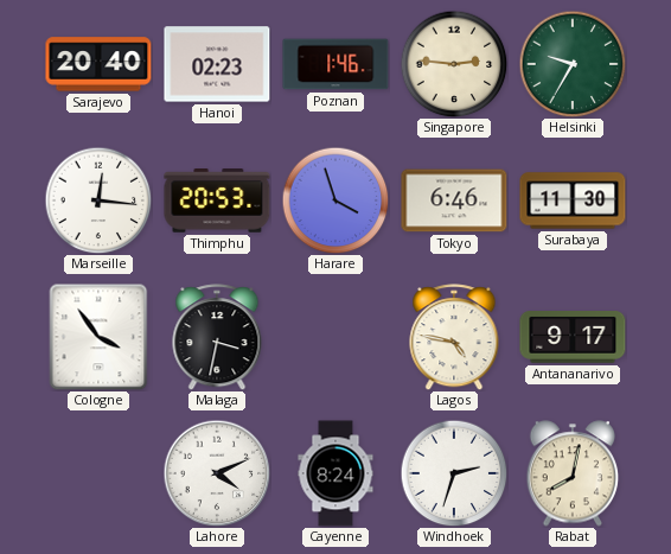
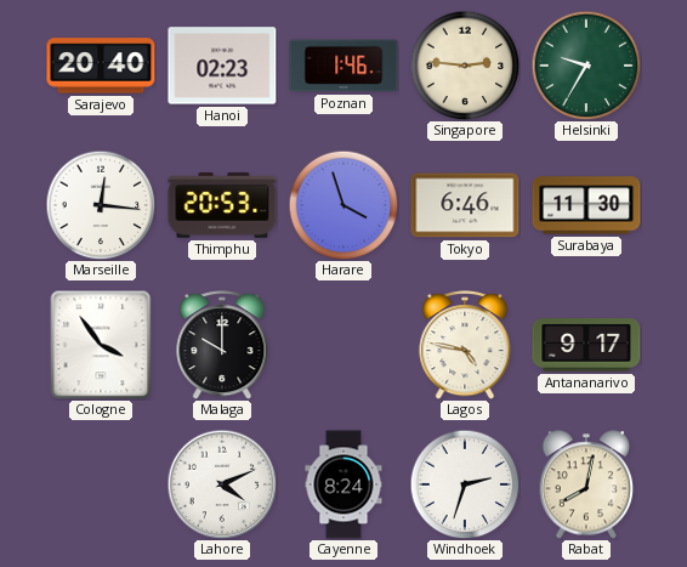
Malaga: 3:32 -> 10:00 (222, 345)
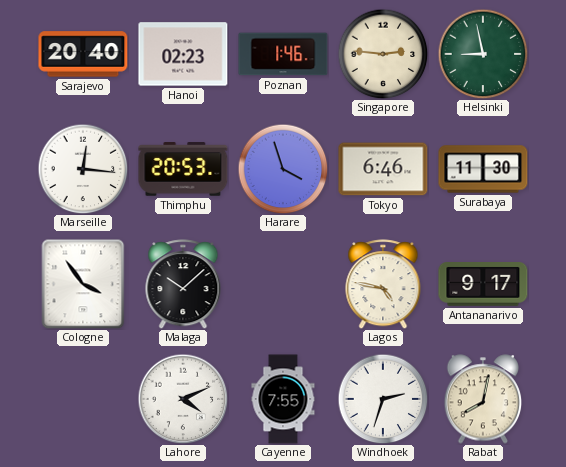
Helsinki: 9:35 -> 8:58 (483, 54)
Malaga: 10:00 -> 10:08 (183, 284)
Cayenne: 8:24 -> 7:55 (283, 399)
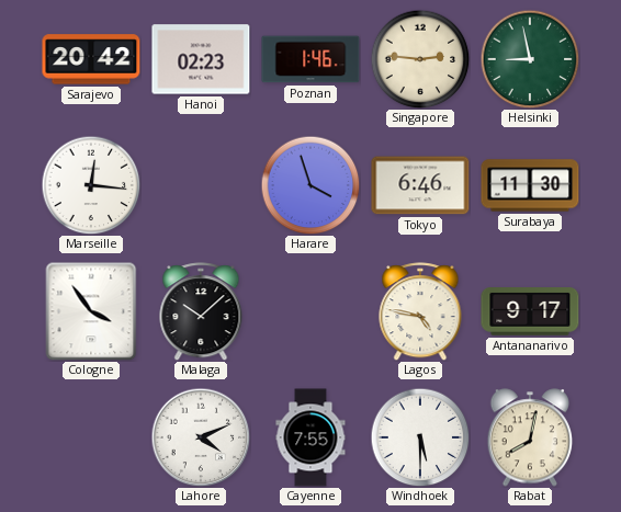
Sarajevo: 20:40 -> 20:42 (91, 59)
Thimphu: 20:53 -> none (183, 169)
Windhoek: 2:33 -> 5:30 (420, 437)
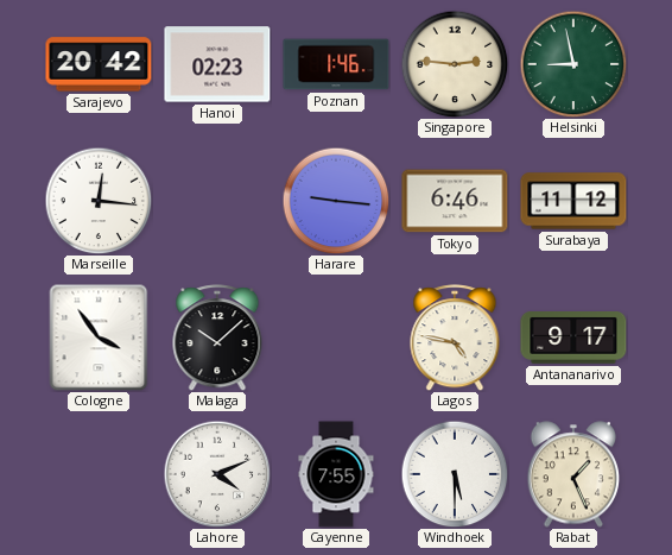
Harare: 3:57 -> 9:16 (336, 201)
Surabaya: 11:30 -> 11:12 (573, 201)
Rabat: 8:02 -> 1:26 (573, 474)
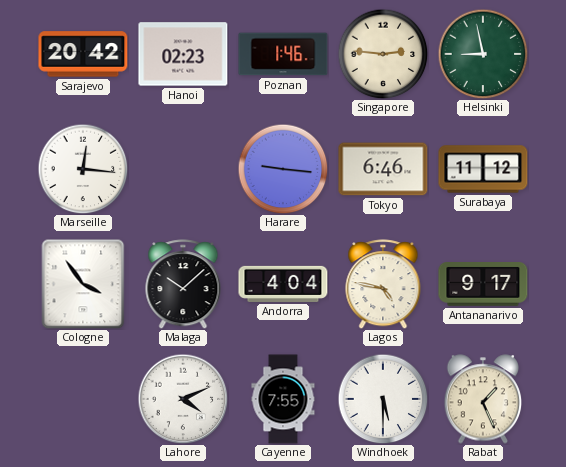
Andorra: none -> 4:04 (283, 284)
